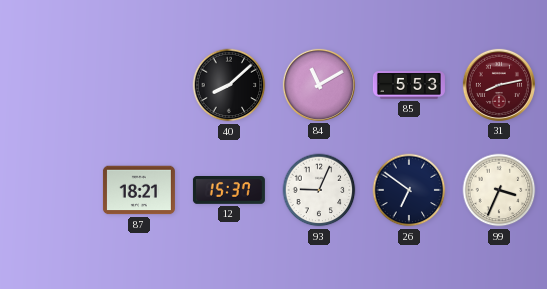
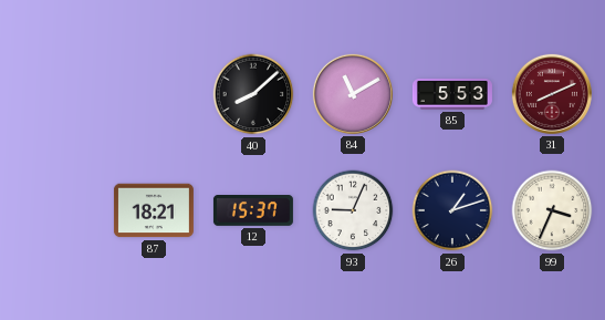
31: 8:13 -> 8:11 (552, 94)
26: 6:51 -> 1:12 (452, 210)
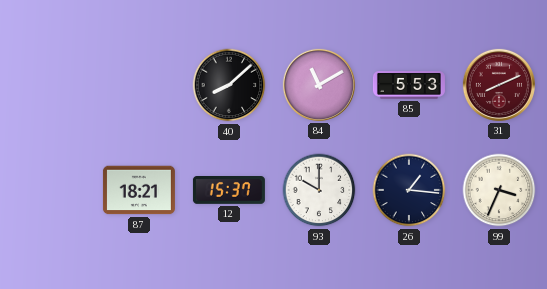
93: 9:04 -> 10:00 (319, 190)
26: 1:12 -> 1:16 (409, 190)
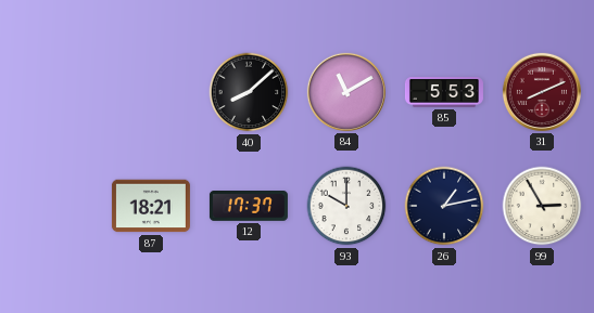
12: 15:37 -> 17:37 (249, 207)
26: 1:16 -> 1:13 (444, 206)
99: 3:34 -> 2:55 (542, 206)
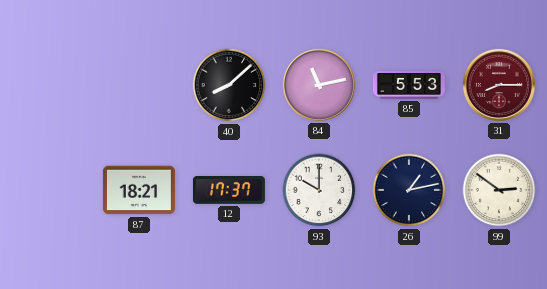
84: 11:10 -> 11:13 (319, 85)
31: 8:11 -> 8:15 (499, 85)
99: 2:55 -> 2:51 (499, 190)
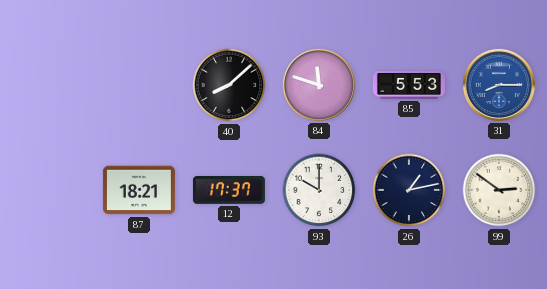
84: 11:13 -> 11:48 (319, 85)
31 dial: burgundy -> blue (499, 85)
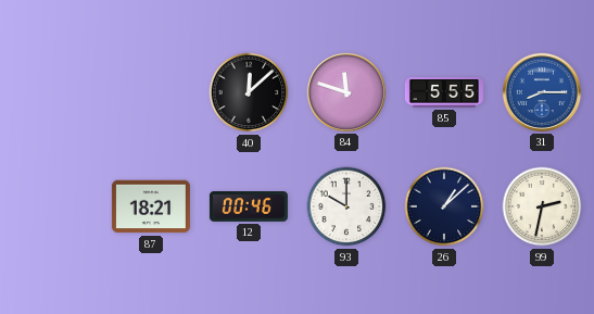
40: 8:08 -> 12:08 (249, 92)
85: 5:53 -> 5:55 (444, 93)
12: 17:37 -> 00:46 (249, 208)
26: 1:13 -> 1:08 (444, 206)
99: 2:51 -> 2:32 (542, 206)
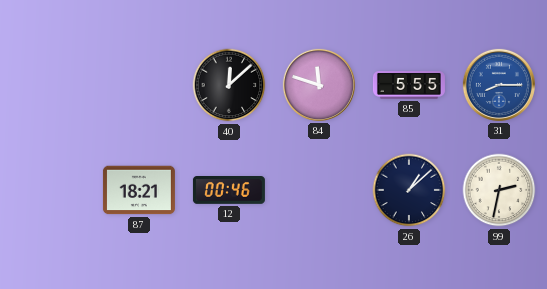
93: 10:00 -> none (346, 206)
